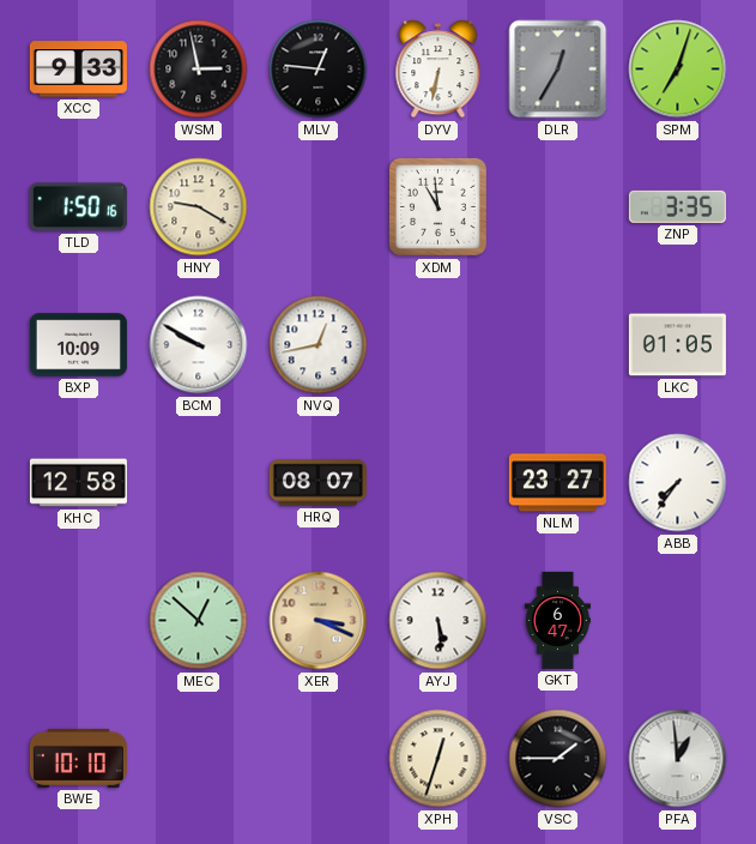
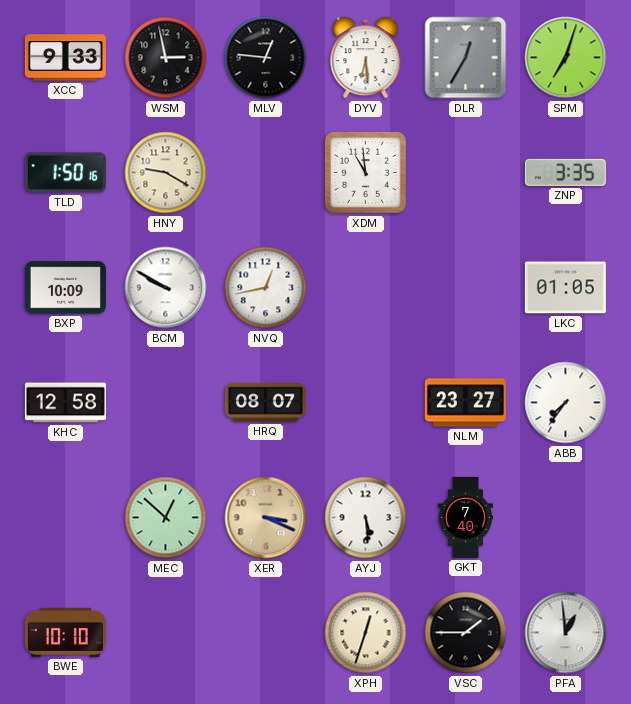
DYV: 6:32 -> 6:29 (366, 58)
GKT: 6:47 -> 7:40 (465, 517)
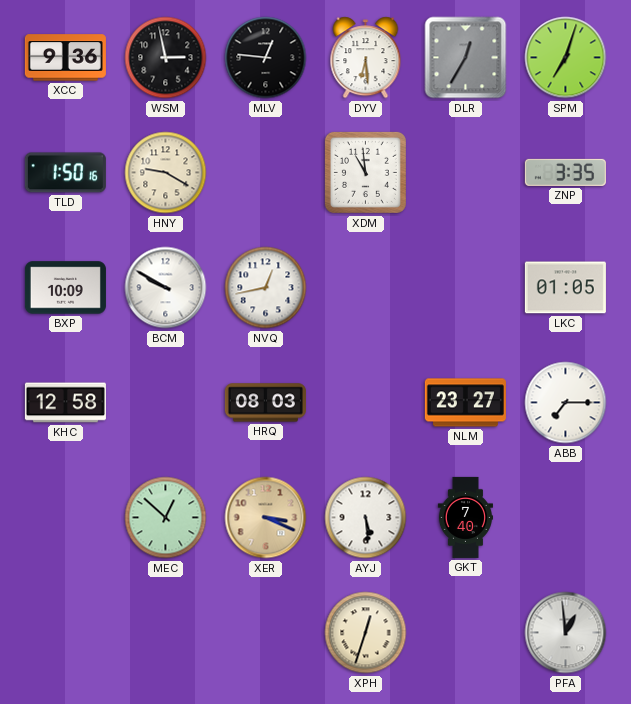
XCC: 9:33 -> 9:36 (65, 58)
HRQ: 08:07 -> 08:03 (265, 403)
ABB: 7:36 -> 7:15 (566, 403)
BWE: 10:10 -> none (65, 632)
VSC: 1:45 -> none (466, 633)
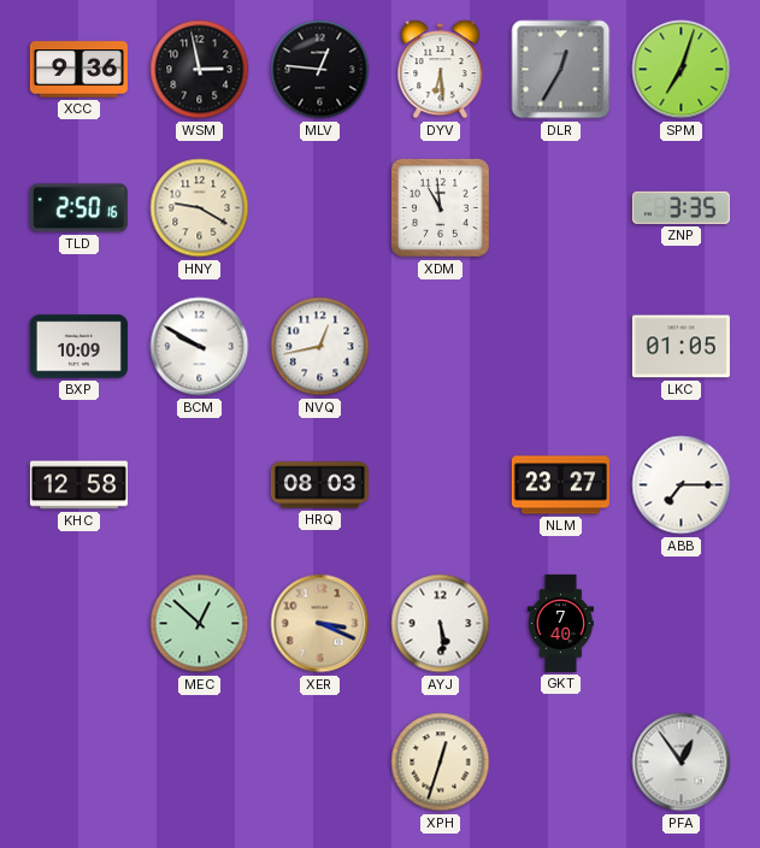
TLD: 1:50 -> 2:50 (78, 208)
PFA: 12:59 -> 12:54 (682, 762)
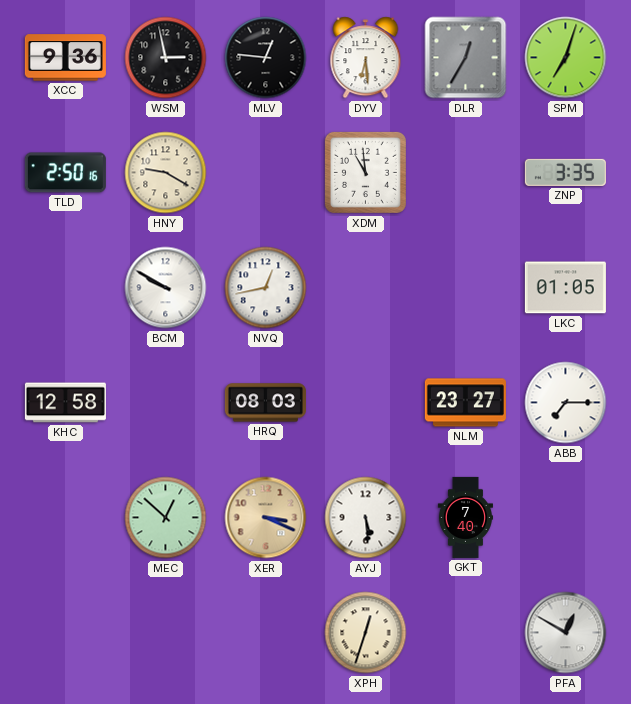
BXP: 10:09 -> none (78, 347)
PFA: 12:54 -> 12:50 (566, 633)
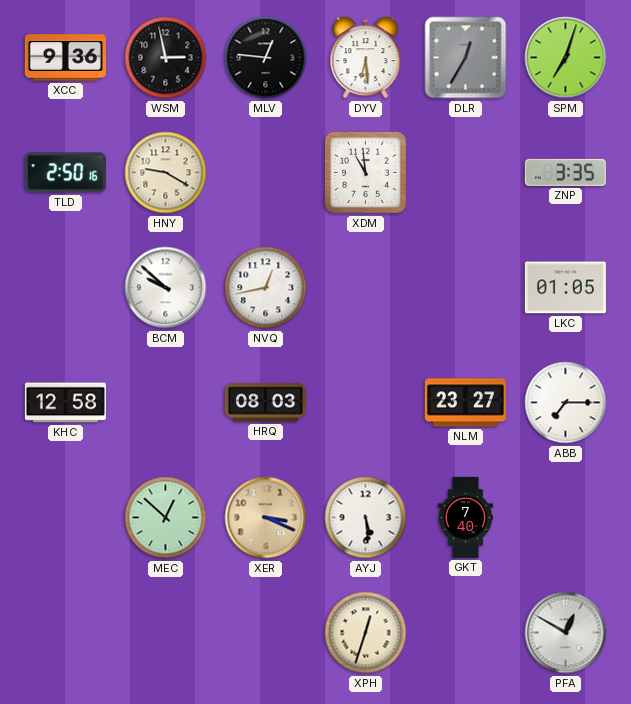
BCM: 9:50 -> 9:52 (166, 288)
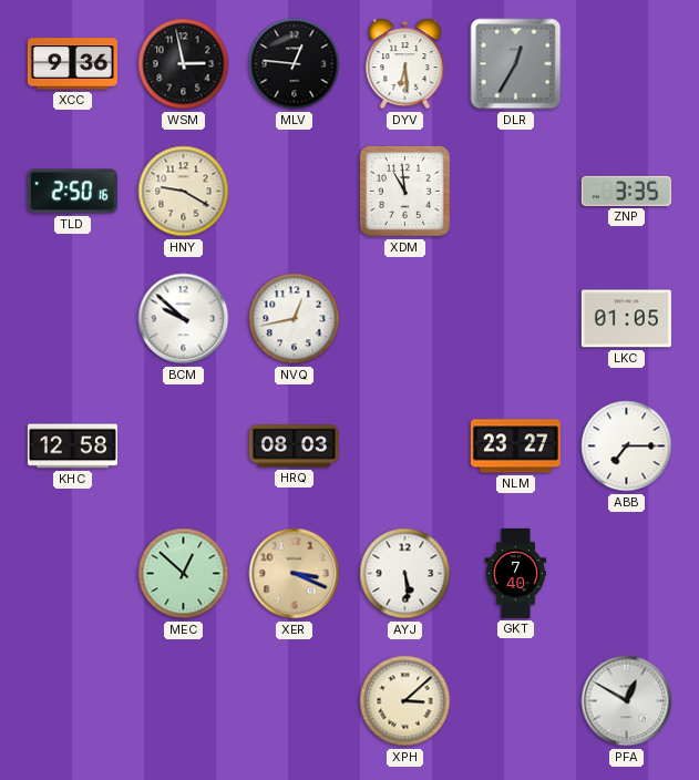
SPM: 7:03 -> none (566, 58)
XPH: 12:33 -> 3:08 (405, 701)
